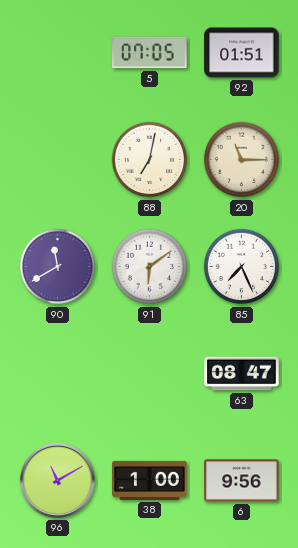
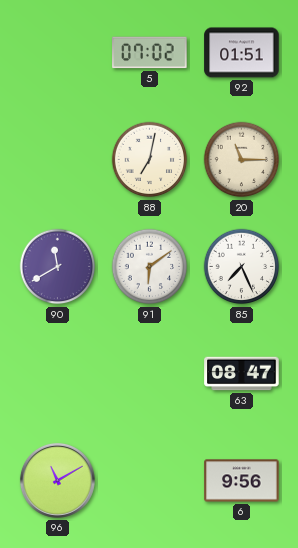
5: 07:05 -> 07:02 (150, 53)
38: 1:00 -> none (150, 480)
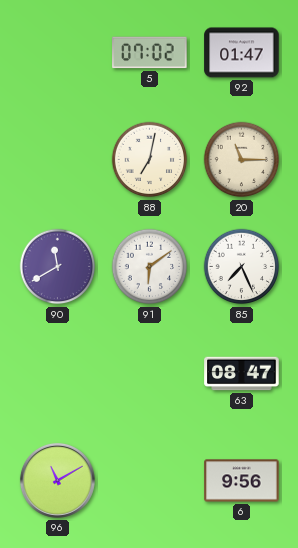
92: 01:51 -> 01:47 (242, 53)
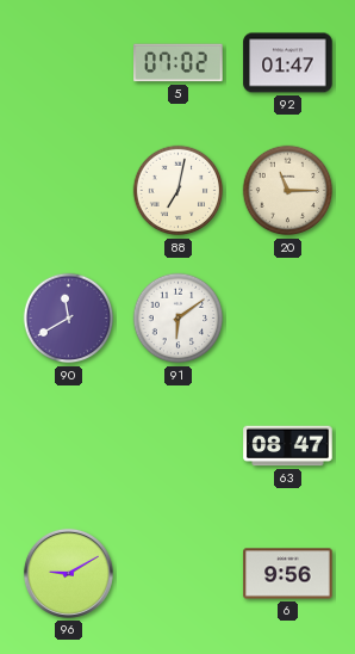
85: 7:26 -> none (242, 267)
96: 11:10 -> 9:10 (68, 573)
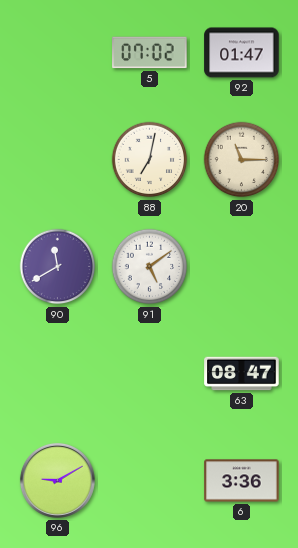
91: 6:09 -> 5:09 (150, 267)
6: 9:56 -> 3:36 (242, 481)
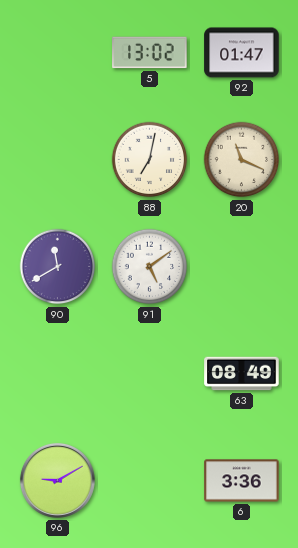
5: 07:02 -> 13:02 (150, 53)
20: 11:15 -> 11:19 (242, 160)
63: 08:47 -> 08:49 (242, 374)
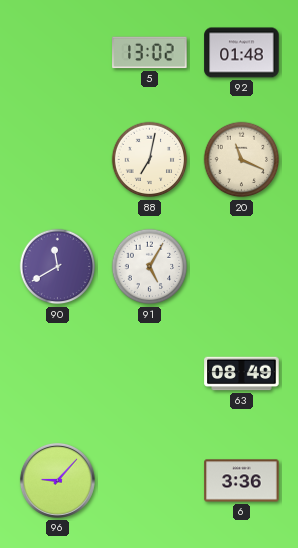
92: 01:47 -> 01:48 (242, 53)
91: 5:09 -> 5:05 (150, 267)
96: 9:10 -> 9:07 (57, 480)
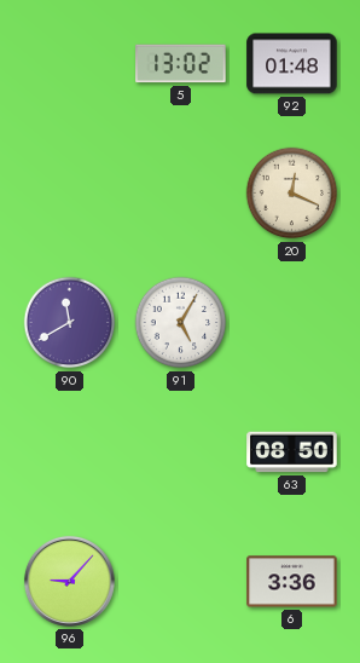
88: 7:02 -> none (150, 160)
20: 11:19 -> 12:19 (292, 194)
63: 08:49 -> 08:50 (292, 452)
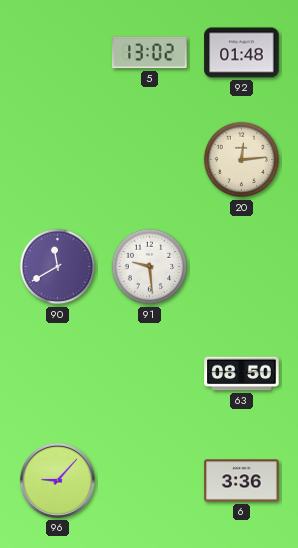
20: 12:19 -> 12:14 (242, 160)
91: 5:05 -> 9:29 (150, 267)
